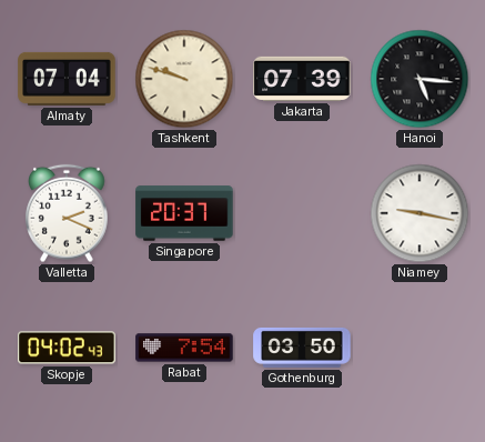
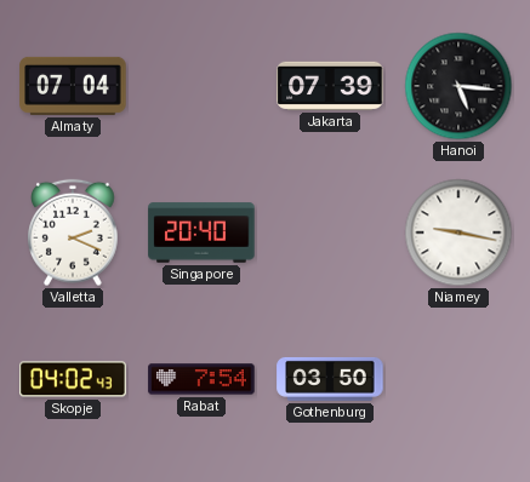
Tashkent: 9:48 -> none (184, 79)
Singapore: 20:37 -> 20:40 (201, 233)
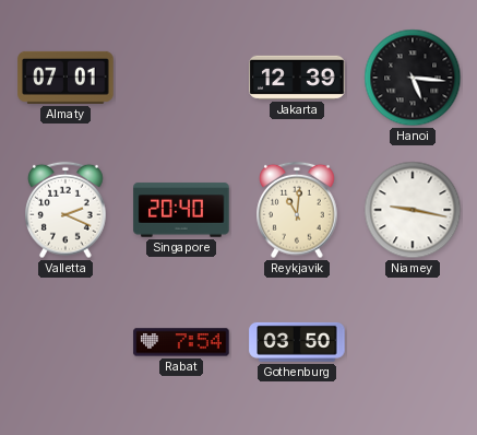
Almaty: 07:04 -> 07:01 (65, 78)
Jakarta: 07:39 -> 12:39 (297, 78)
Reykjavik: none -> 11:01 (297, 210)
Skopje: 04:02 -> none (73, 379)
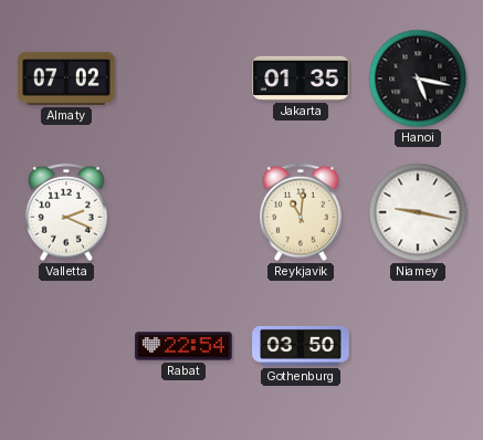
Almaty: 07:01 -> 07:02 (66, 78)
Jakarta: 12:39 -> 01:35 (301, 78)
Hanoi: 5:16 -> 5:17 (418, 78)
Singapore: 20:40 -> none (181, 210)
Rabat: 7:54 -> 22:54 (183, 346)
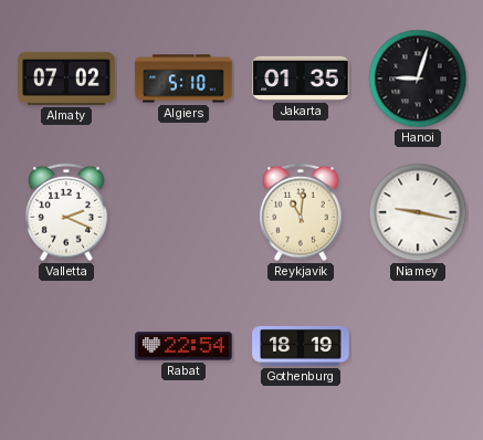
Algiers: none -> 5:10 (183, 78)
Hanoi: 5:17 -> 9:03 (418, 78)
Gothenburg: 03:50 -> 18:19 (301, 346)
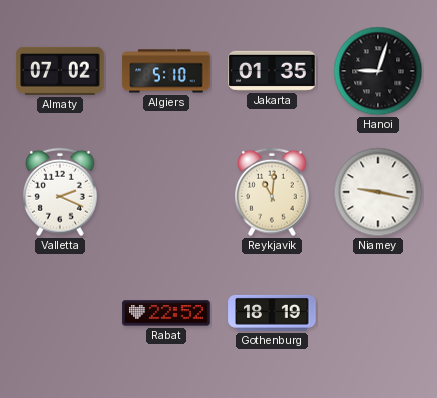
Rabat: 22:54 -> 22:52 (166, 313)
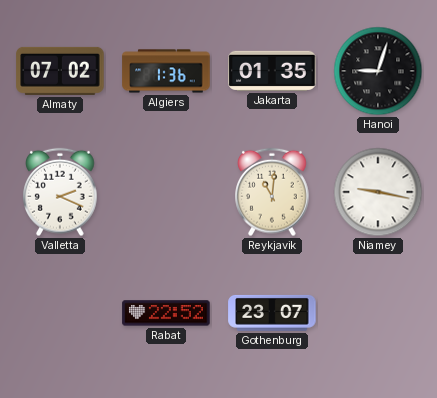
Algiers: 5:10 -> 1:36 (166, 71)
Gothenburg: 18:19 -> 23:07 (272, 313)
